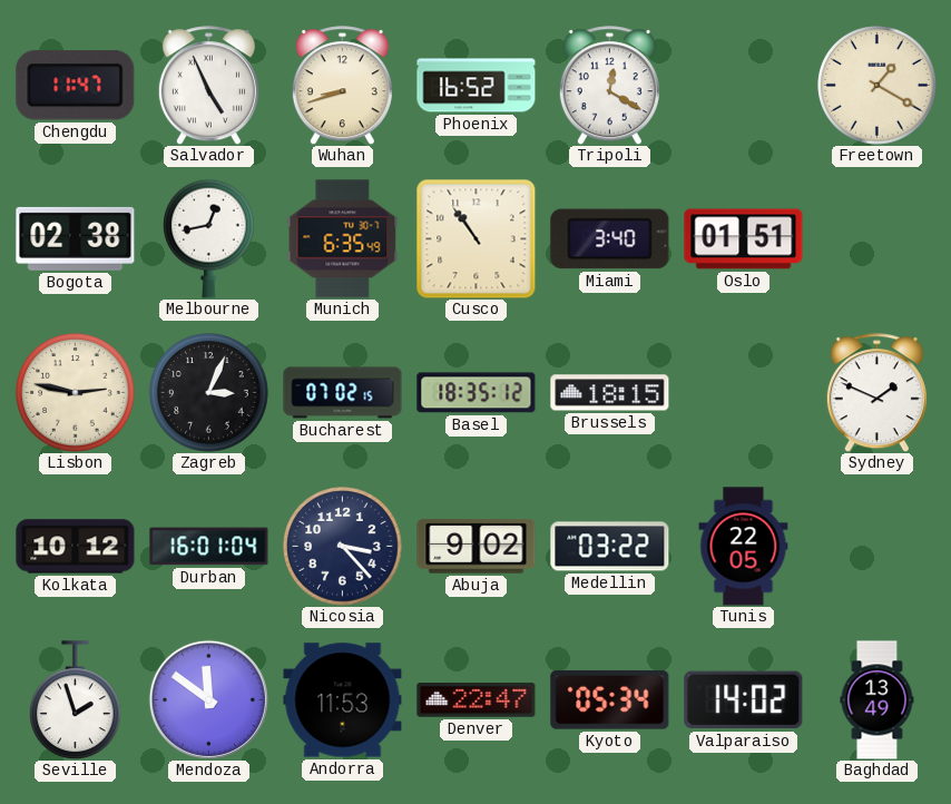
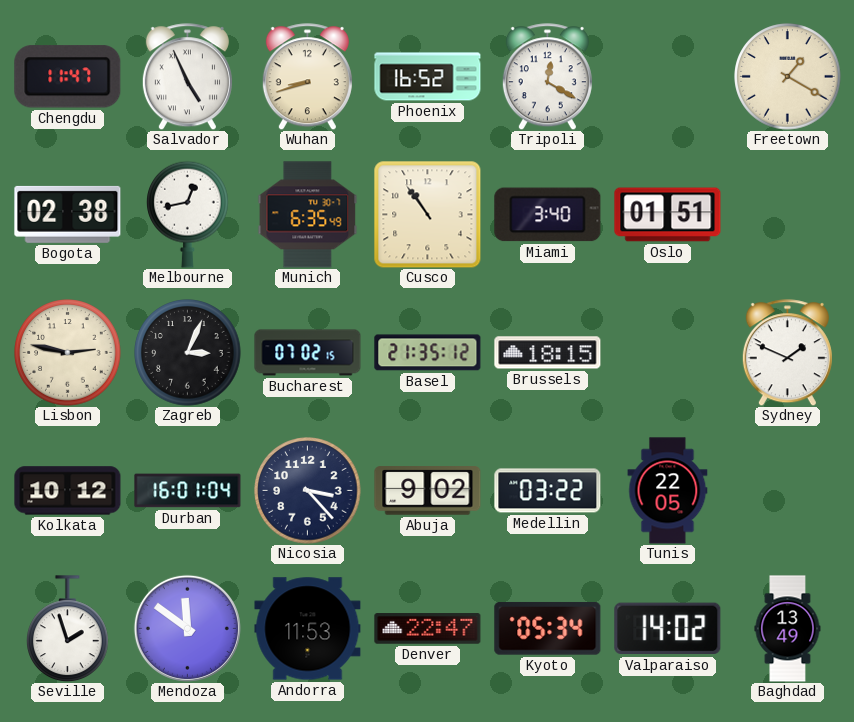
Basel: 18:35 -> 21:35 (428, 353)
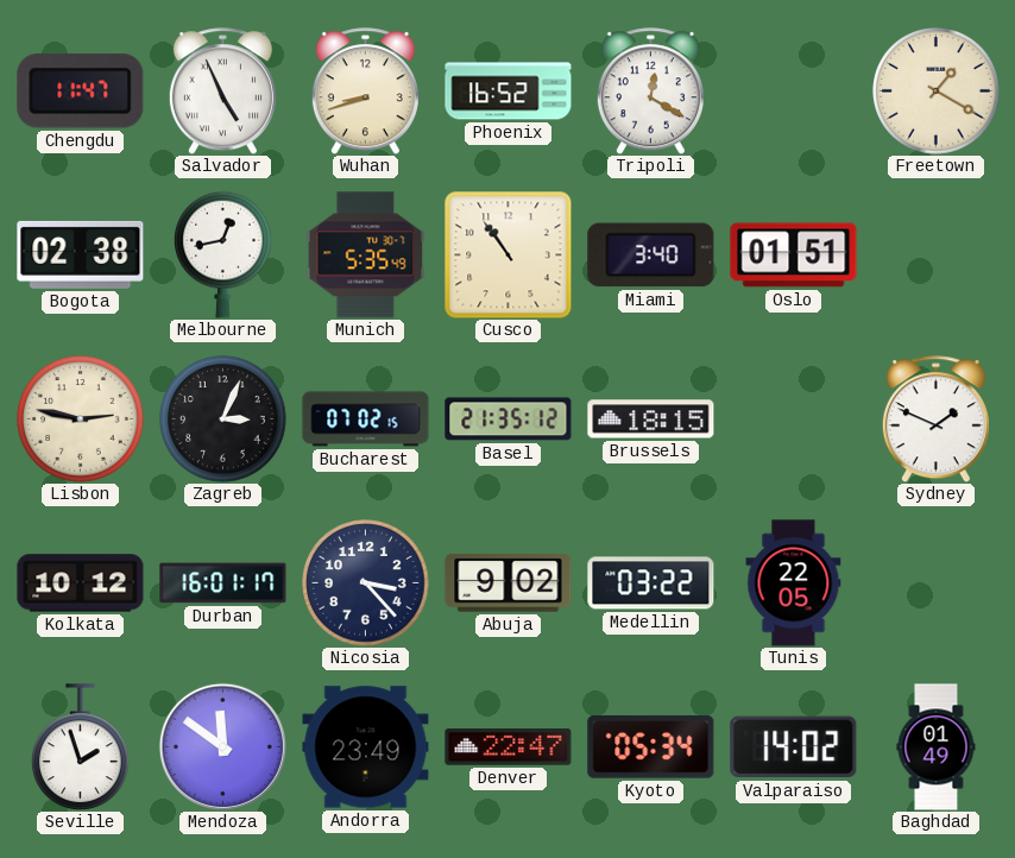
Munich: 6:35 -> 5:35 (366, 255)
Durban: 16:01:04 -> 16:01:17 (223, 583)
Andorra: 11:53 -> 23:49 (366, 747)
Baghdad: 13:49 -> 01:49 (937, 747)
